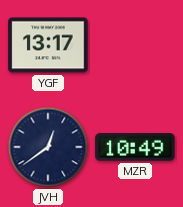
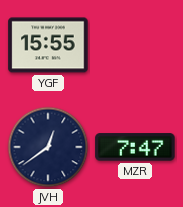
YGF: 13:17 -> 15:55 (48, 45)
MZR: 10:49 -> 7:47 (135, 147)
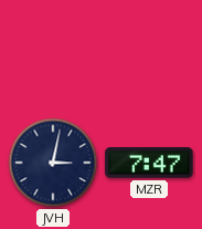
YGF: 15:55 -> none (48, 45)
JVH: 12:39 -> 3:02 (53, 163)
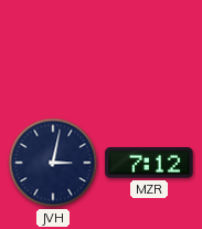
MZR: 7:47 -> 7:12 (149, 163)
